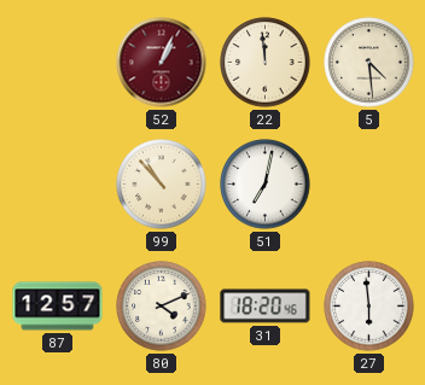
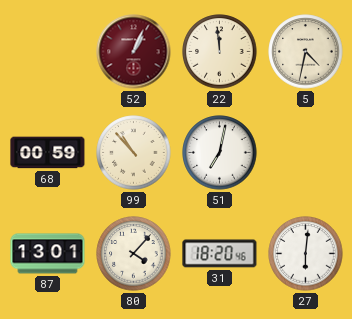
5: 4:29 -> 4:32 (306, 52)
68: none -> 00:59 (48, 153)
87: 12:57 -> 13:01 (48, 254)
80: 4:11 -> 4:07 (134, 254)
27: 5:59 -> 6:01 (306, 254)
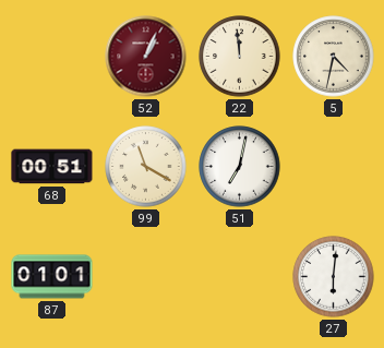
68: 00:59 -> 00:51 (52, 167)
99: 10:53 -> 11:20 (146, 167)
87: 13:01 -> 01:01 (52, 277)
80: 4:07 -> none (134, 254)
31: 18:20 -> none (220, 254)
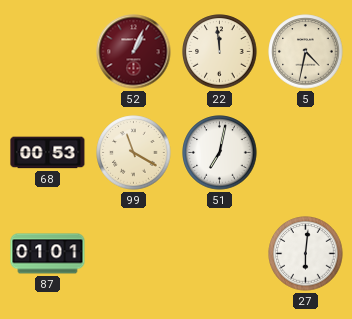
68: 00:51 -> 00:53 (48, 153)
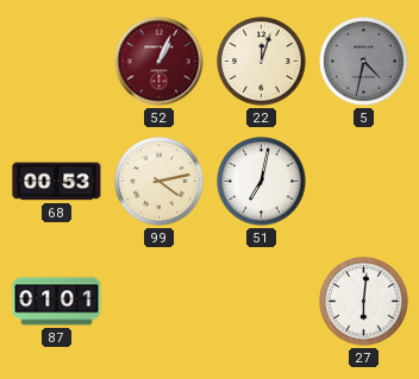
22: 11:59 -> 12:03 (262, 62)
5 dial: cream -> grey (364, 62)
99: 11:20 -> 4:13 (160, 182)
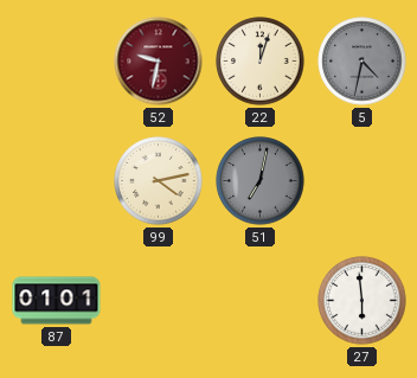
52: 1:04 -> 9:32 (159, 62)
68: 00:53 -> none (57, 182)
51 dial: white -> grey (261, 181)
27: 6:01 -> 5:59 (363, 301)
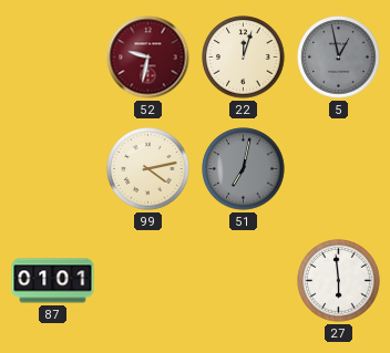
5: 4:32 -> 12:58 (339, 58)
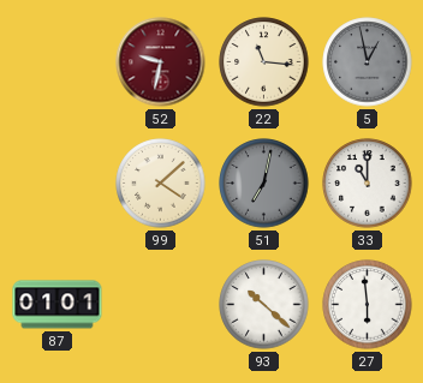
22: 12:03 -> 11:16 (264, 62)
99: 4:13 -> 4:08 (161, 184)
33: none -> 11:00 (368, 184)
93: none -> 10:22 (264, 305)
